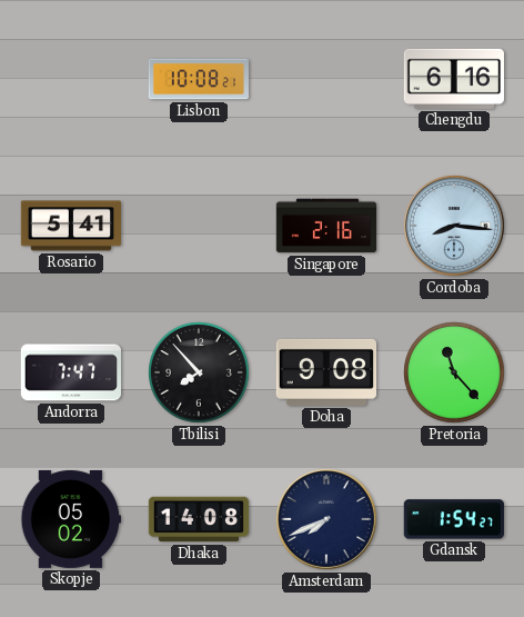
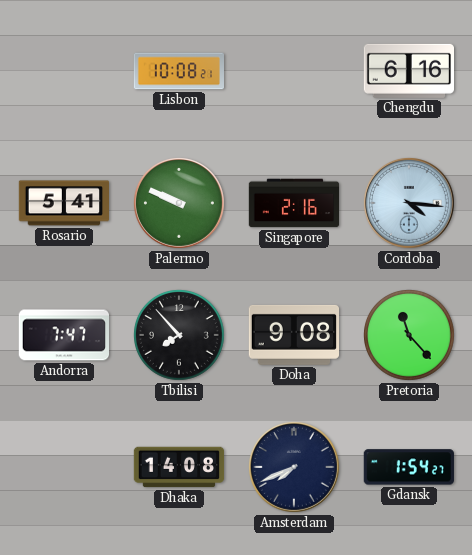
Palermo: none -> 9:49 (179, 203)
Cordoba: 8:16 -> 4:16 (409, 203)
Skopje: 05:02 -> none (70, 519)
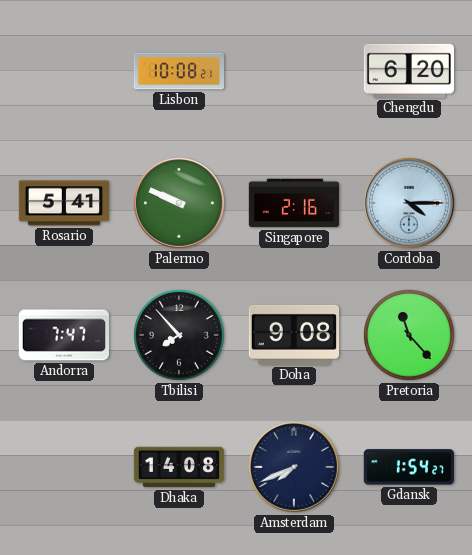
Chengdu: 6:16 -> 6:20 (408, 71)
Cordoba: 4:16 -> 4:15 (409, 203)
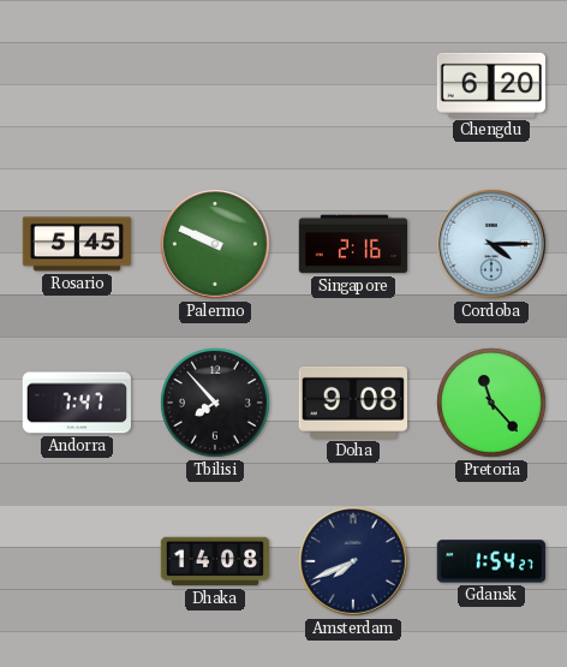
Lisbon: 10:08 -> none (178, 71)
Rosario: 5:41 -> 5:45 (77, 244)
